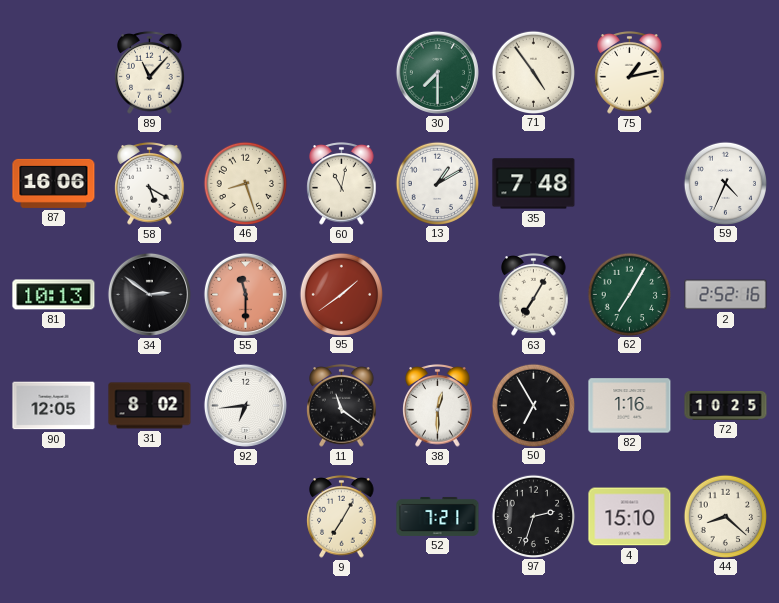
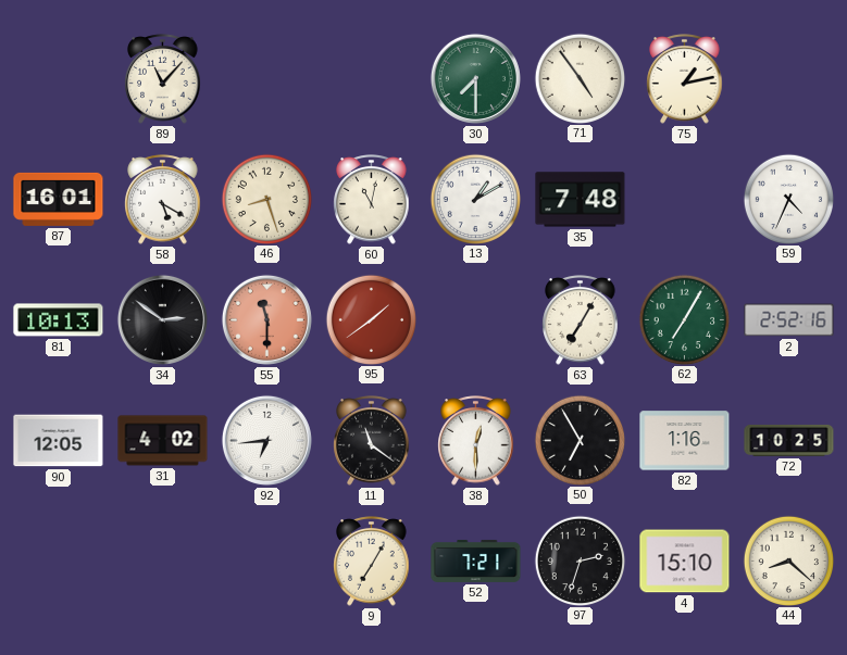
87: 16:06 -> 16:01 (59, 199)
31: 8:02 -> 4:02 (163, 441)
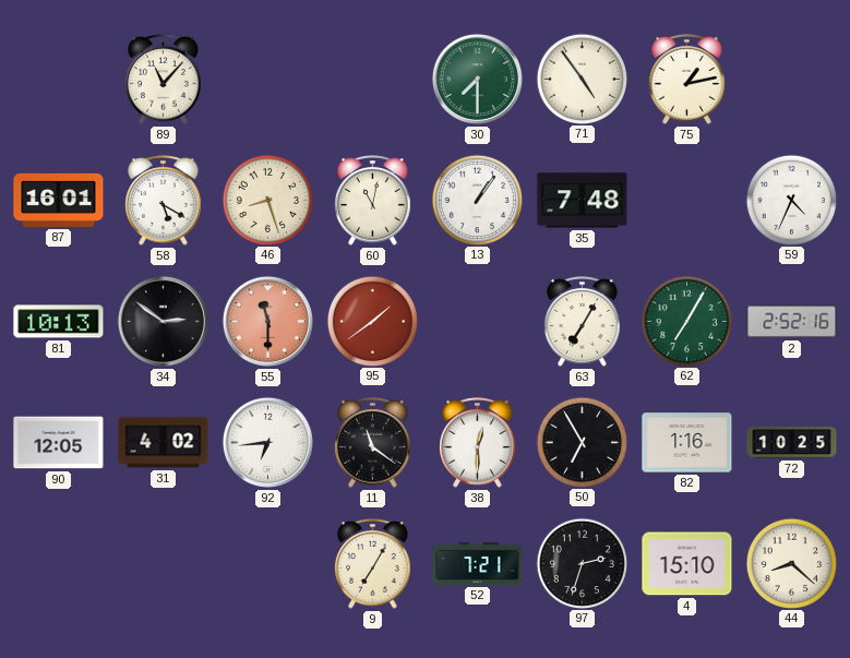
13: 1:10 -> 1:06 (477, 200)
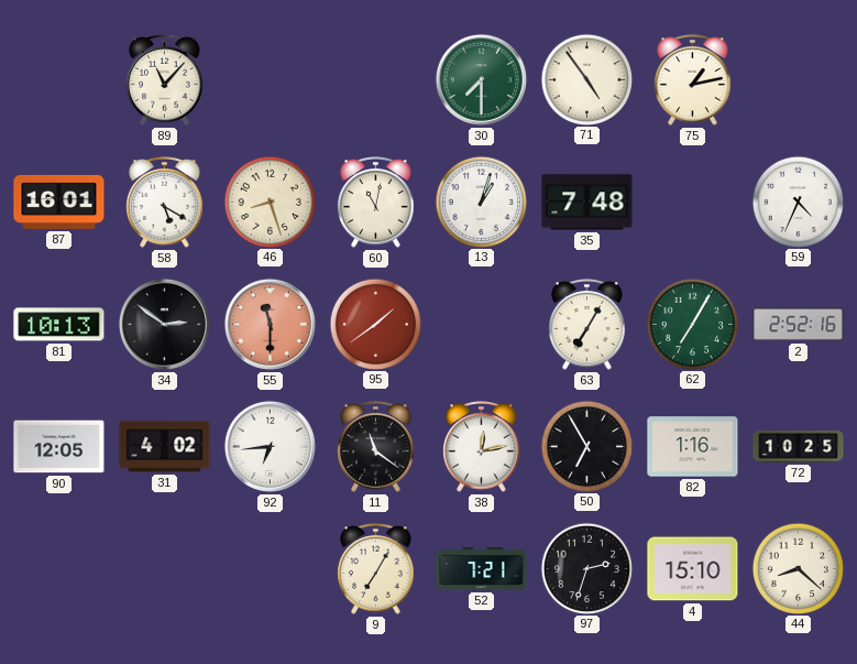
13: 1:06 -> 1:03 (481, 202)
38: 12:30 -> 12:13 (482, 447)
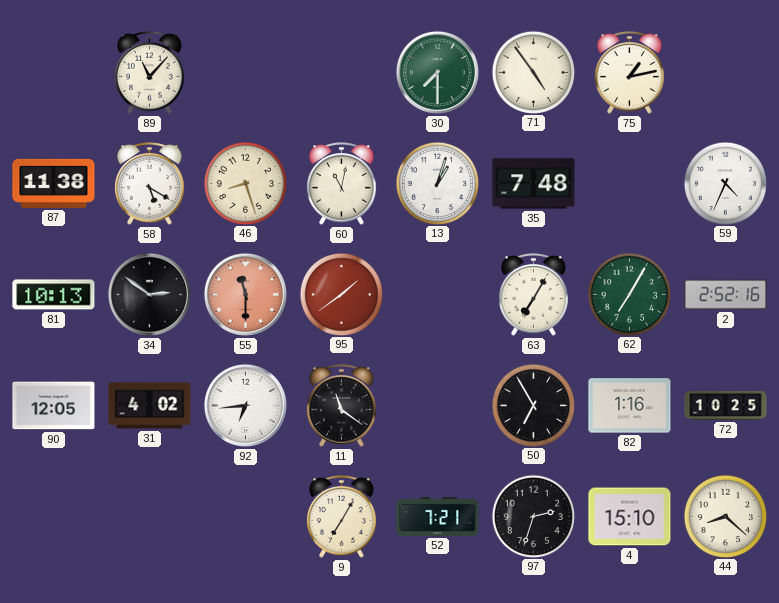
87: 16:01 -> 11:38 (54, 183)
38: 12:13 -> none (482, 447)
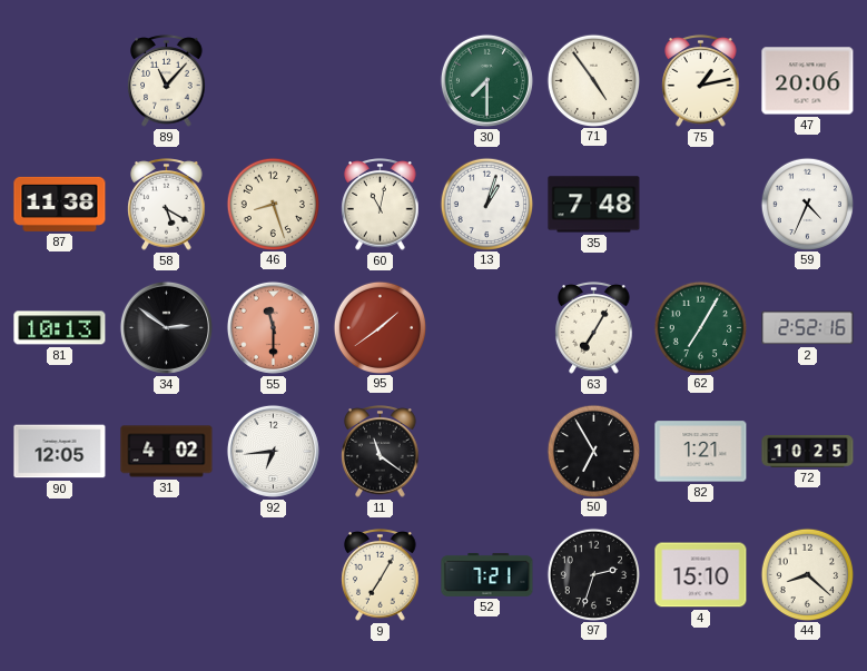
47: none -> 20:06 (808, 81)
82: 1:16 -> 1:21 (701, 452)
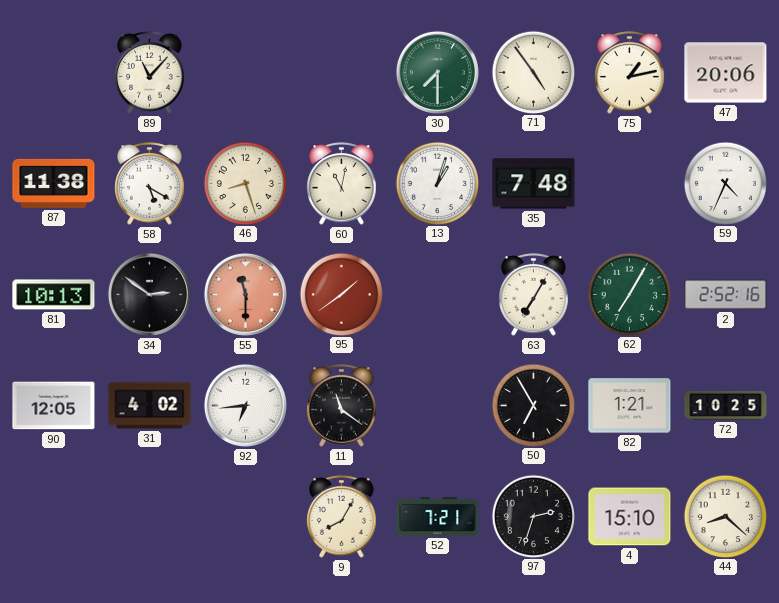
9: 7:05 -> 8:05 (342, 517)
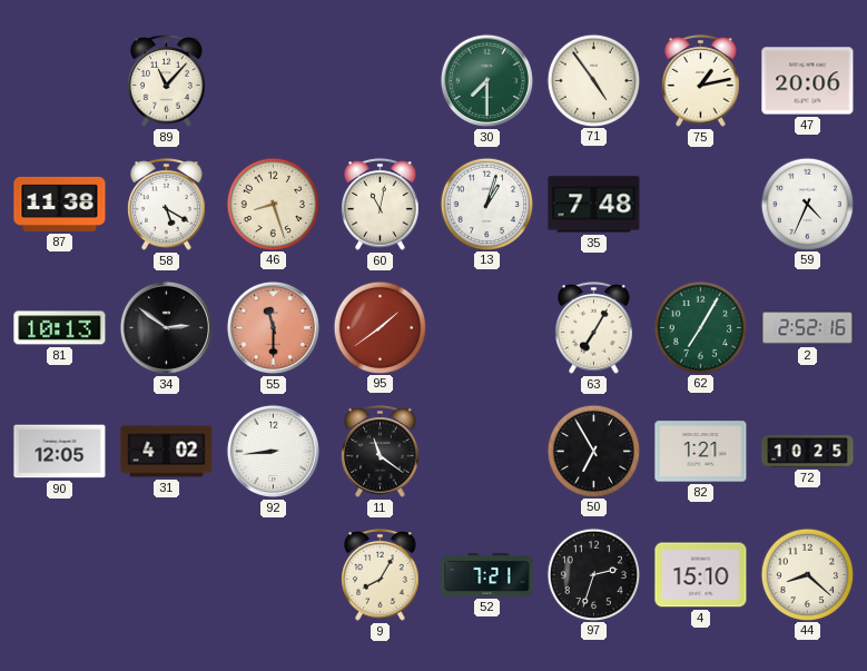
92: 6:44 -> 8:44 (273, 451)
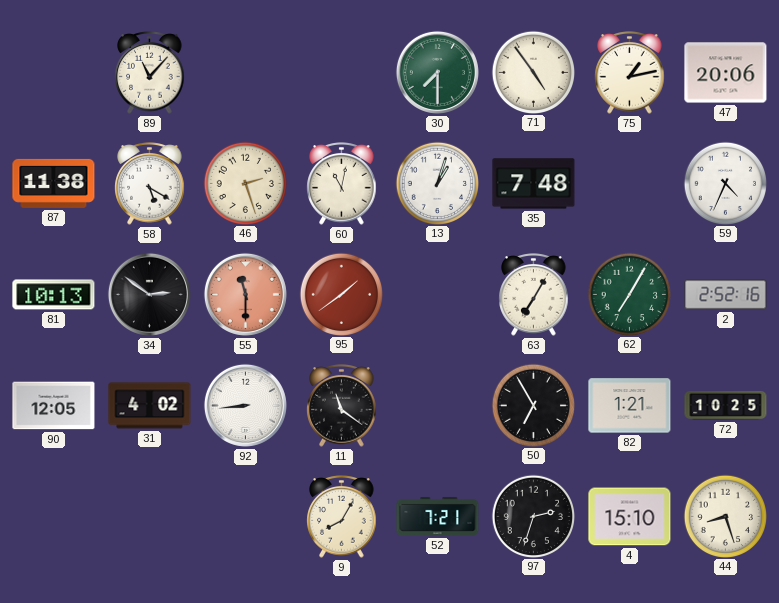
46: 8:27 -> 2:27 (245, 183)
44: 8:22 -> 8:27 (725, 516)
